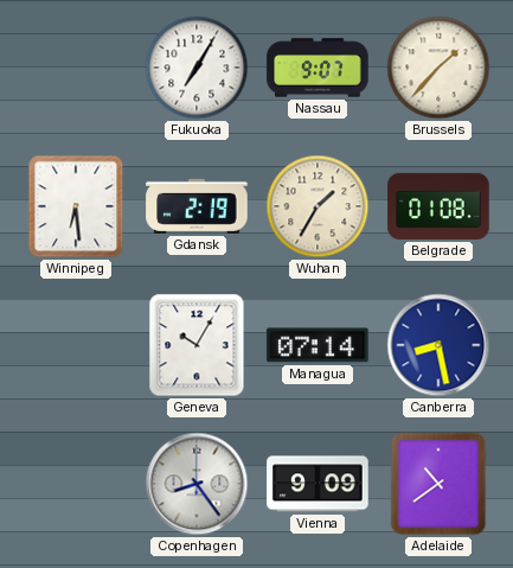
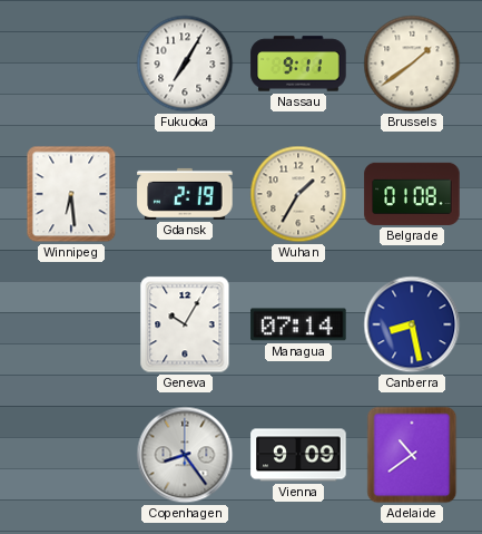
Nassau: 9:07 -> 9:11 (298, 64)
Brussels: 1:37 -> 1:39 (412, 64)
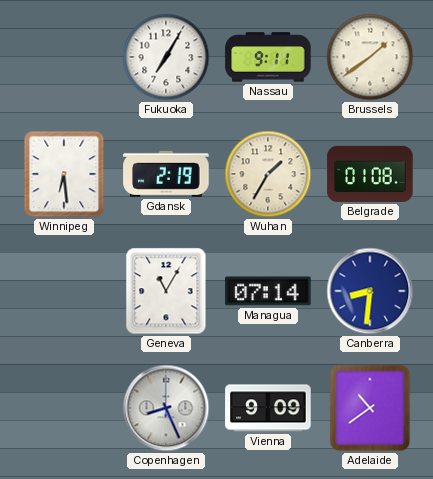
Geneva: 10:05 -> 11:05 (166, 291)
Canberra: 8:28 -> 8:31 (370, 291)
Copenhagen: 8:24 -> 8:26 (166, 408)
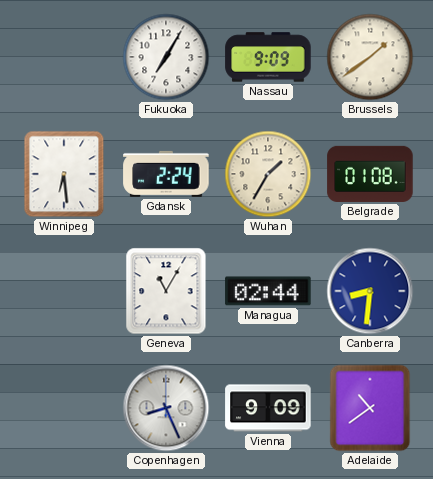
Nassau: 9:11 -> 9:09 (268, 57)
Gdansk: 2:19 -> 2:24 (166, 174)
Managua: 07:14 -> 02:44 (268, 291)
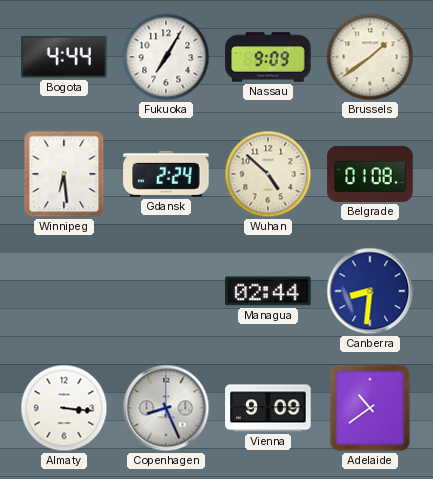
Bogota: none -> 4:44 (64, 57)
Wuhan: 1:35 -> 4:52 (268, 174)
Geneva: 11:05 -> none (166, 291)
Almaty: none -> 3:16 (64, 408)
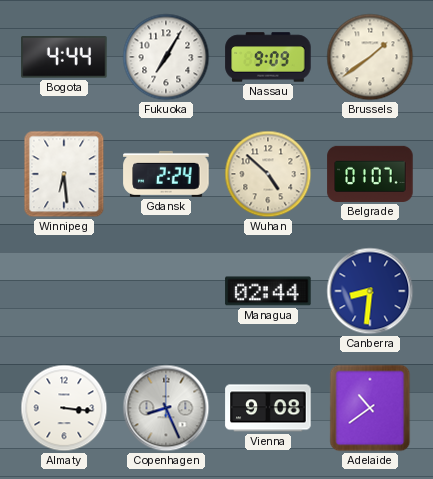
Belgrade: 01:08 -> 01:07 (370, 174)
Vienna: 9:09 -> 9:08 (268, 408)
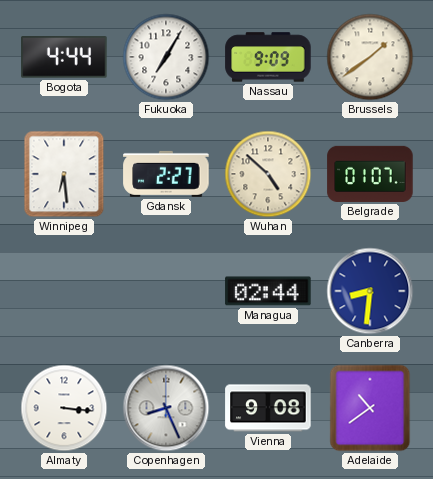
Gdansk: 2:24 -> 2:27 (166, 174)
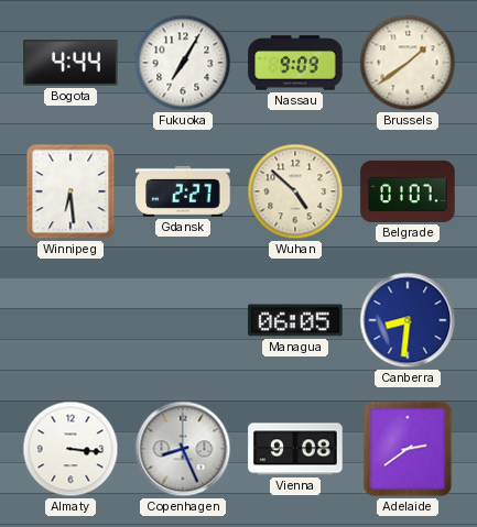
Managua: 02:44 -> 06:05 (295, 320)
Adelaide: 10:39 -> 2:39 (408, 449)
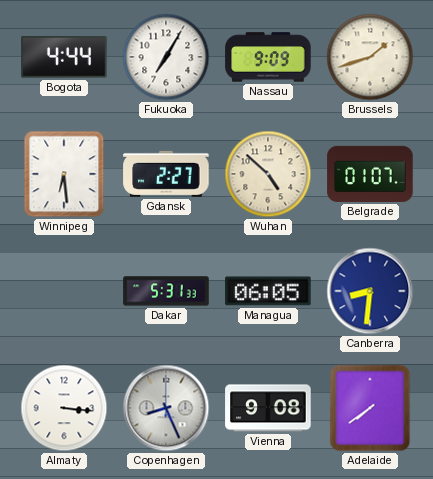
Brussels: 1:39 -> 1:42 (370, 57)
Dakar: none -> 5:31 (166, 291)
Adelaide: 2:39 -> 7:39 (370, 408)
